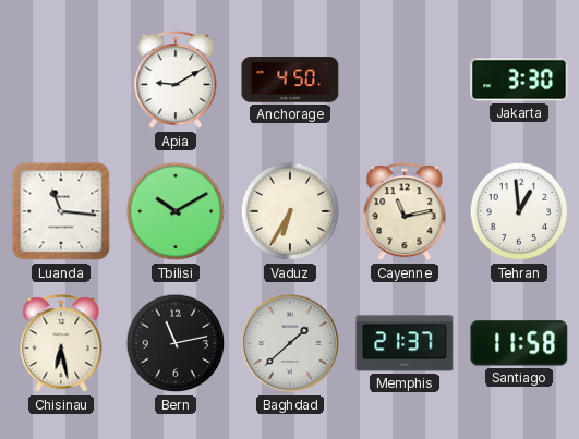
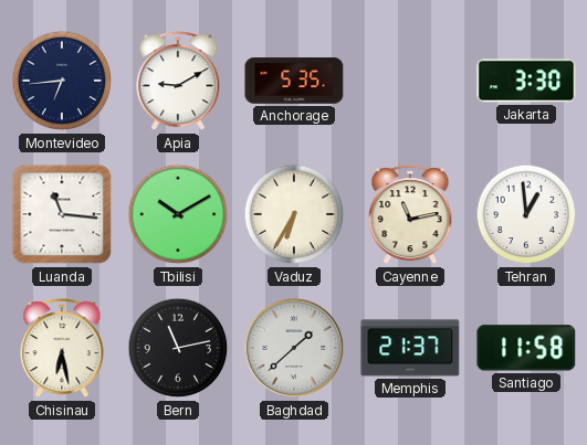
Montevideo: none -> 6:44 (62, 81)
Anchorage: 4:50 -> 5:35 (294, 81)
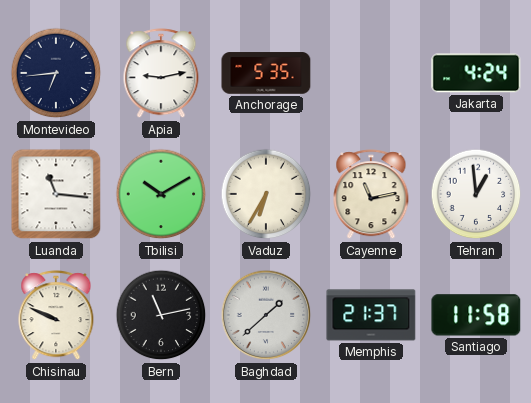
Apia: 9:10 -> 9:13 (161, 74)
Jakarta: 3:30 -> 4:24 (476, 73)
Chisinau: 6:28 -> 9:49 (56, 316)
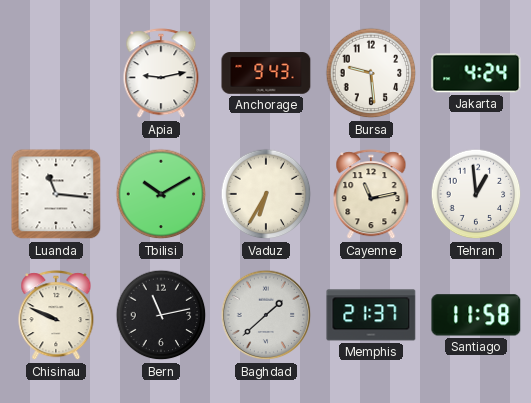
Montevideo: 6:44 -> none (56, 73)
Anchorage: 5:35 -> 9:43 (266, 73)
Bursa: none -> 9:29 (371, 73)
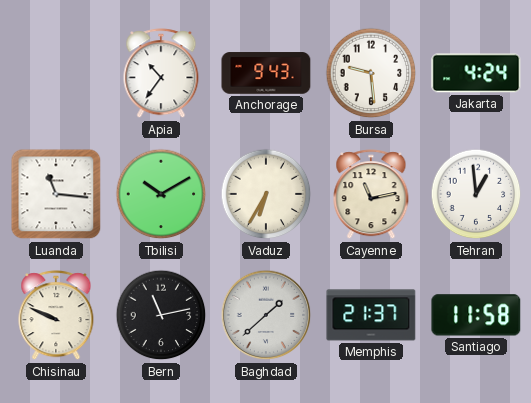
Apia: 9:13 -> 10:36 (161, 74)
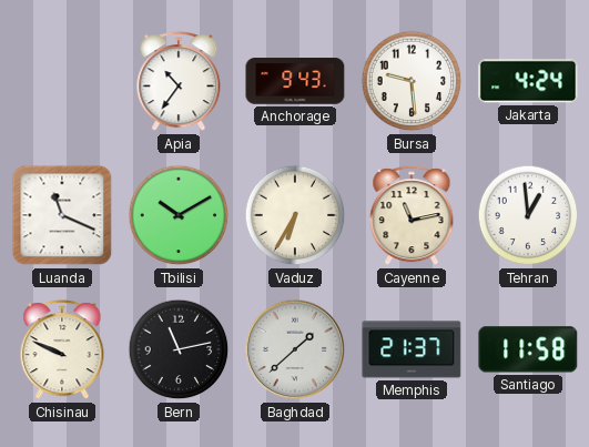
Luanda: 11:16 -> 11:19 (62, 215)
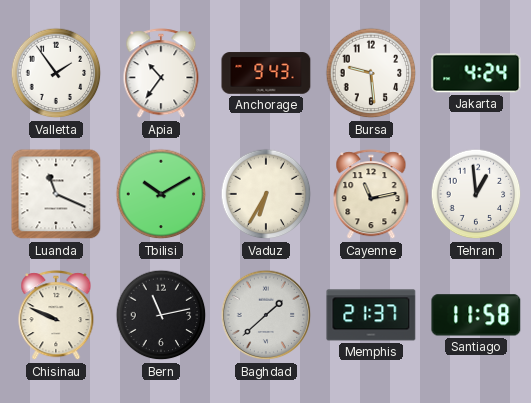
Valletta: none -> 1:54 (56, 73)
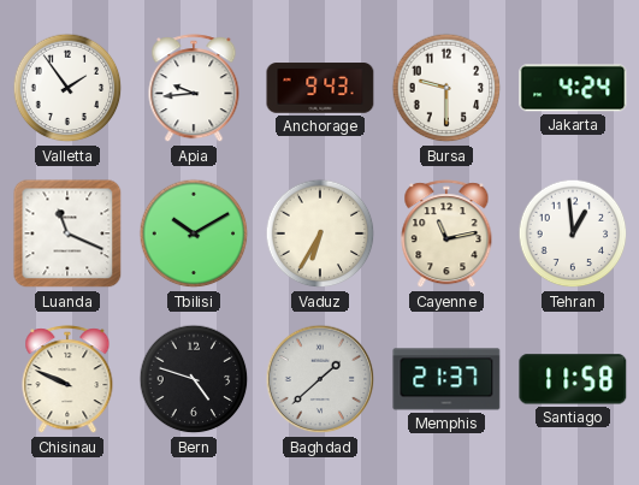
Apia: 10:36 -> 9:44 (194, 89)
Bursa: 9:29 -> 9:30 (446, 88)
Bern: 11:13 -> 4:48 (194, 379)
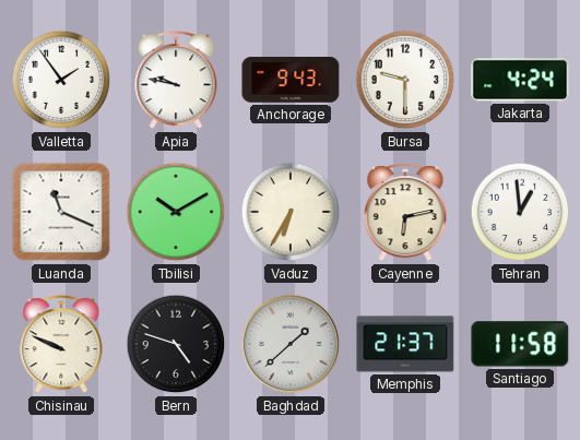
Apia: 9:44 -> 9:47 (176, 81)
Cayenne: 11:13 -> 6:13 (405, 213)
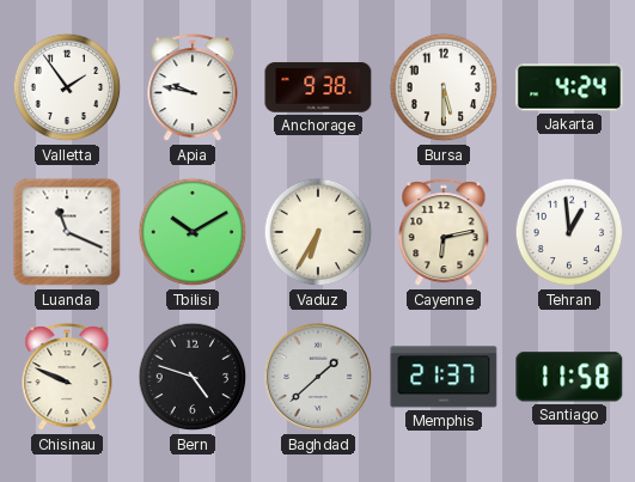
Anchorage: 9:43 -> 9:38 (318, 87)
Bursa: 9:30 -> 5:30 (444, 87)
